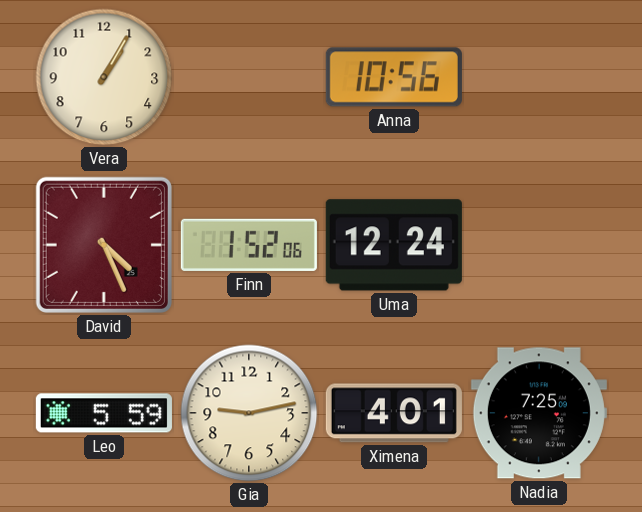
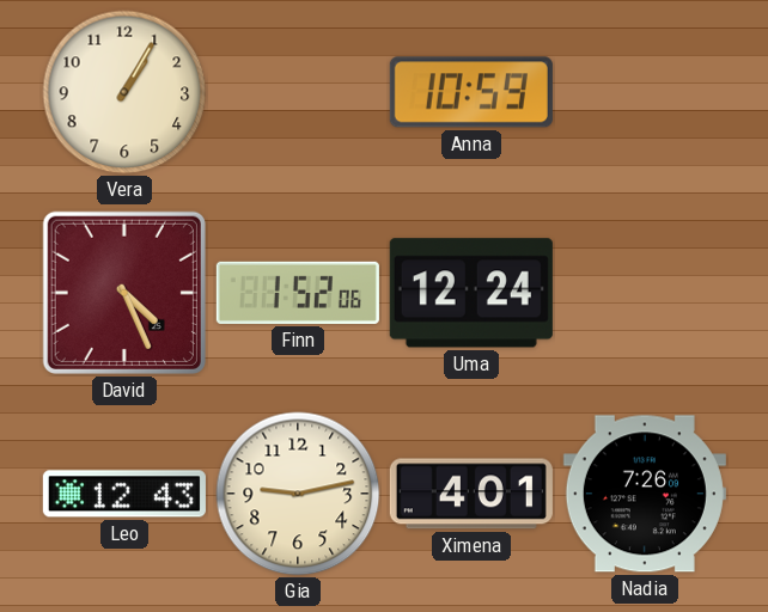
Anna: 10:56 -> 10:59 (471, 92)
Leo: 5:59 -> 12:43 (124, 494)
Nadia: 7:25 -> 7:26 (645, 494)
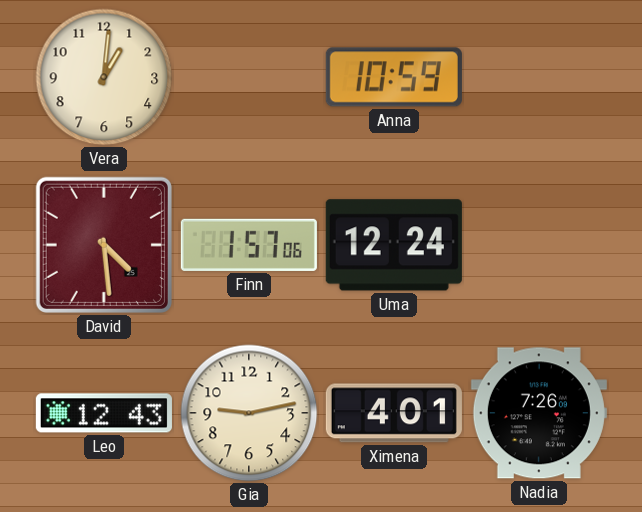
Vera: 1:05 -> 1:01 (104, 77)
David: 4:26 -> 4:29 (104, 245)
Finn: 1:52 -> 1:57 (249, 245)
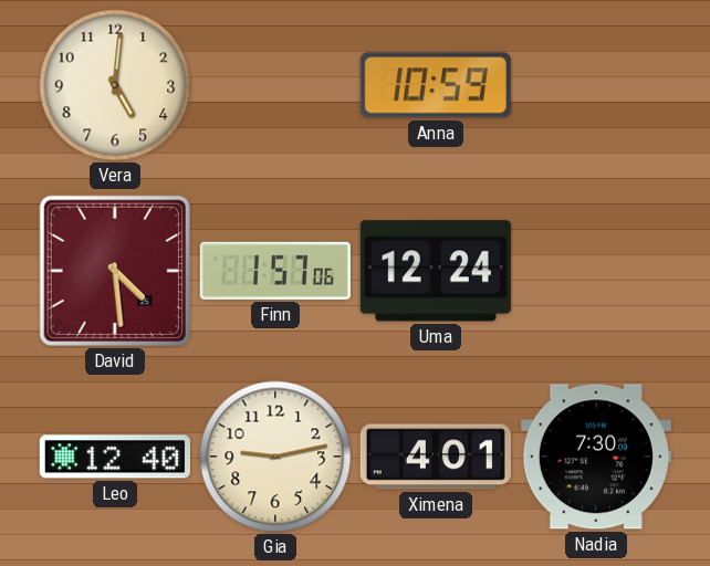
Vera: 1:01 -> 5:01 (115, 85)
Leo: 12:43 -> 12:40 (115, 457)
Nadia: 7:26 -> 7:30 (596, 457)
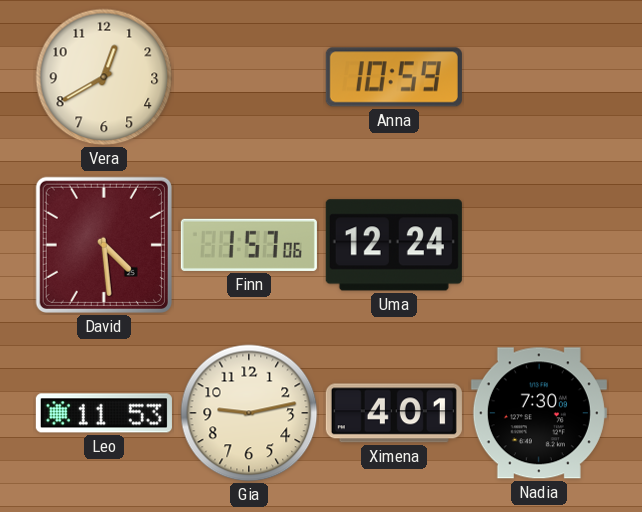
Vera: 5:01 -> 12:40 (104, 77)
Leo: 12:40 -> 11:53 (104, 413)
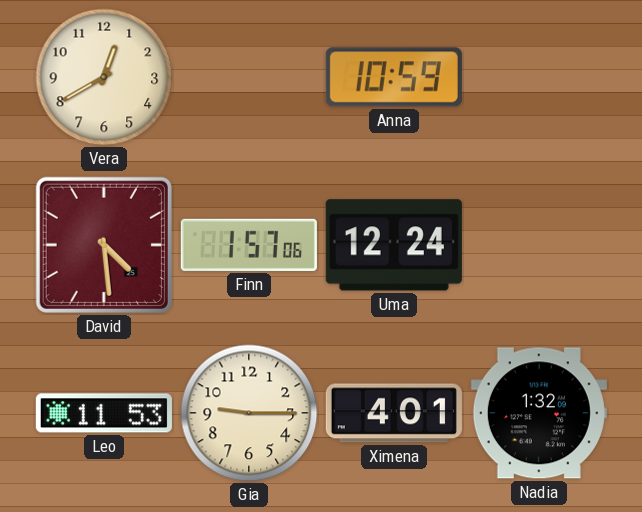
Gia: 9:13 -> 9:15 (249, 413)
Nadia: 7:30 -> 1:32 (539, 413)
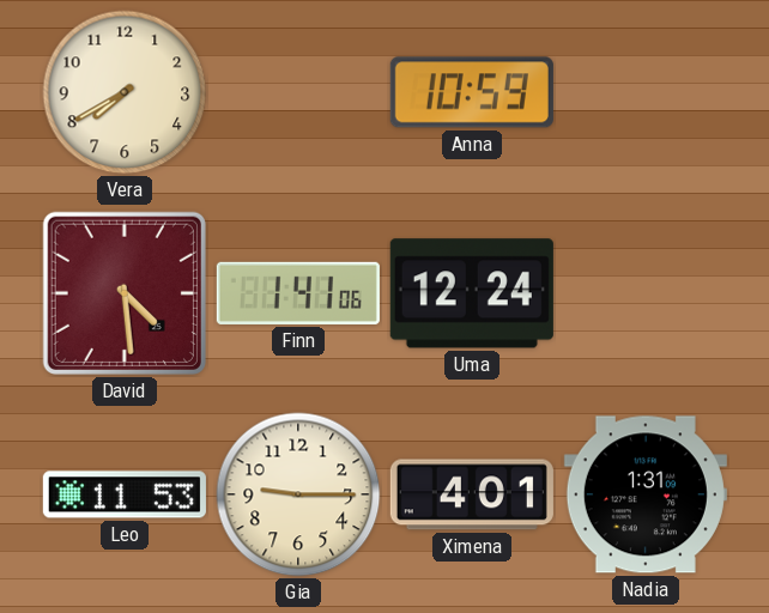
Vera: 12:40 -> 7:40 (125, 92)
Finn: 1:57 -> 1:41 (298, 293)
Nadia: 1:32 -> 1:31 (646, 494)
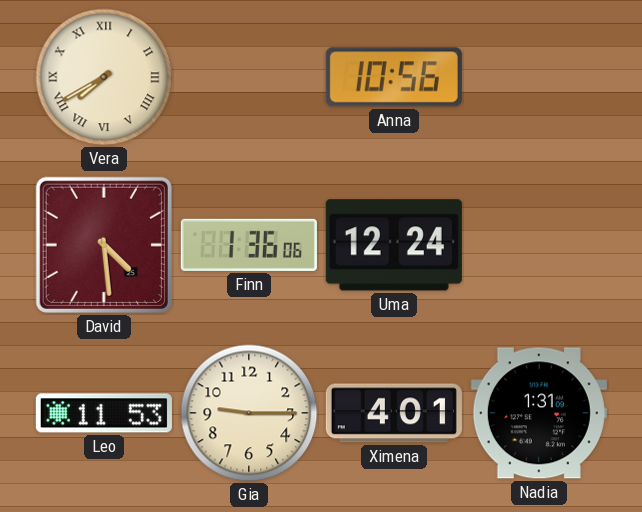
Vera numerals: Arabic -> Roman (104, 77)
Anna: 10:59 -> 10:56 (394, 77)
Finn: 1:41 -> 1:36 (249, 245)
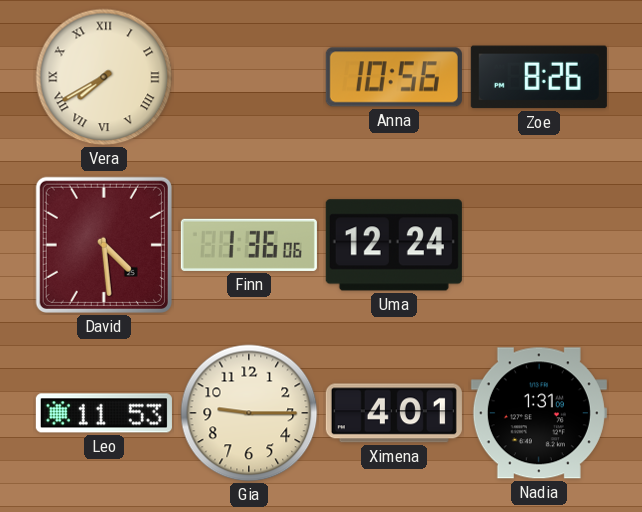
Zoe: none -> 8:26 (539, 77)
